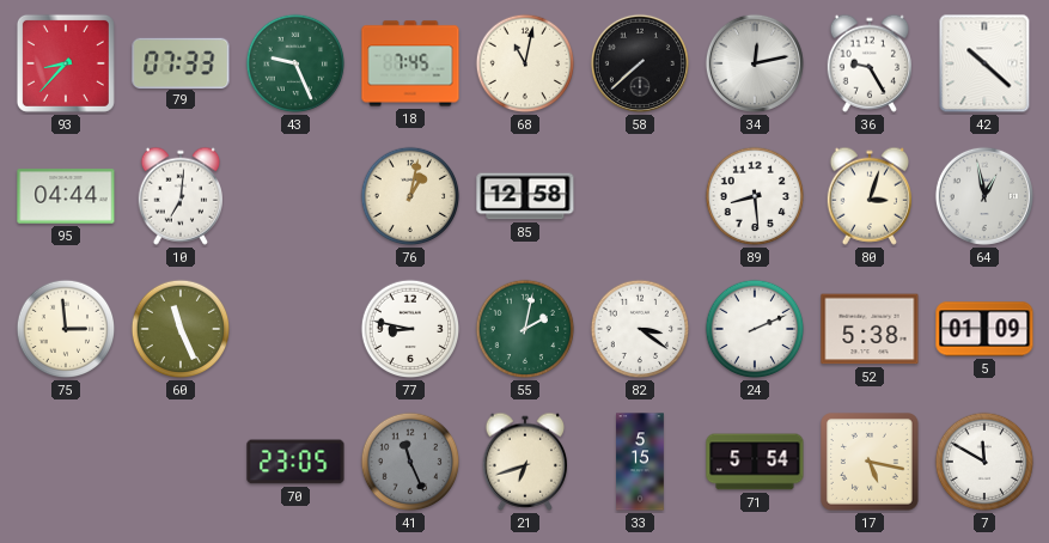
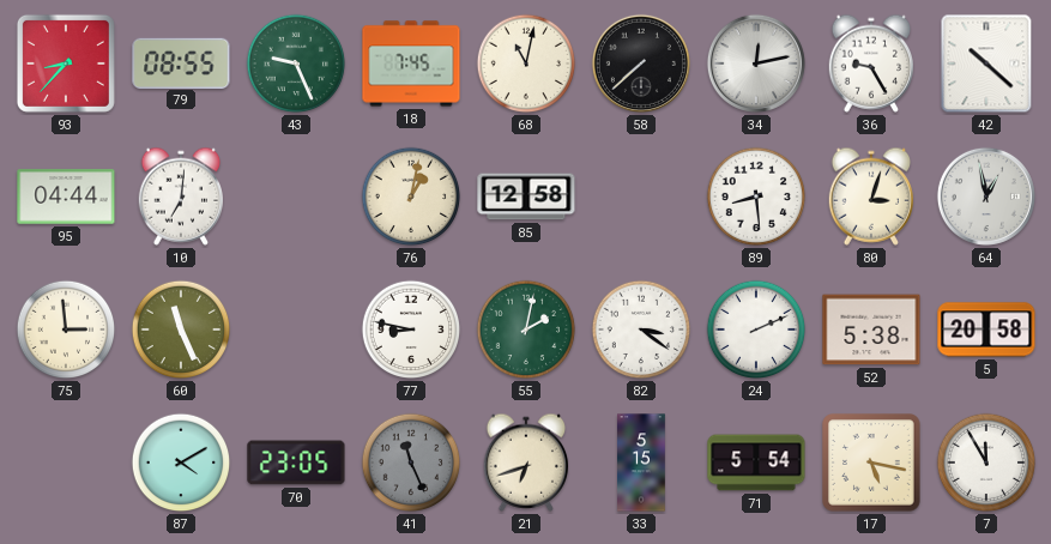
79: 07:33 -> 08:55 (181, 62)
5: 01:09 -> 20:58 (986, 330)
87: none -> 4:10 (181, 463)
7: 11:50 -> 11:55 (986, 463)
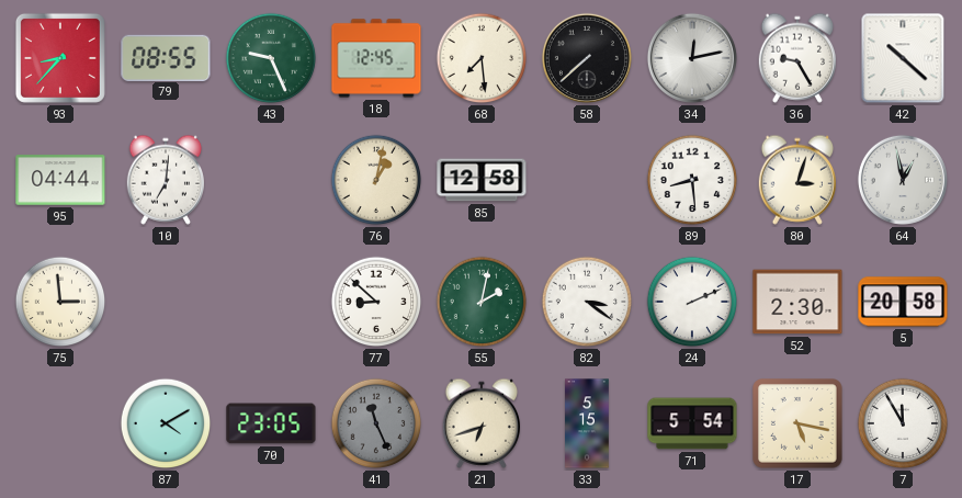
18: 7:45 -> 12:45 (376, 58)
68: 11:02 -> 7:29 (482, 58)
60: 11:26 -> none (181, 330)
77: 8:47 -> 8:52 (376, 302)
52: 5:38 -> 2:30 (797, 302)
